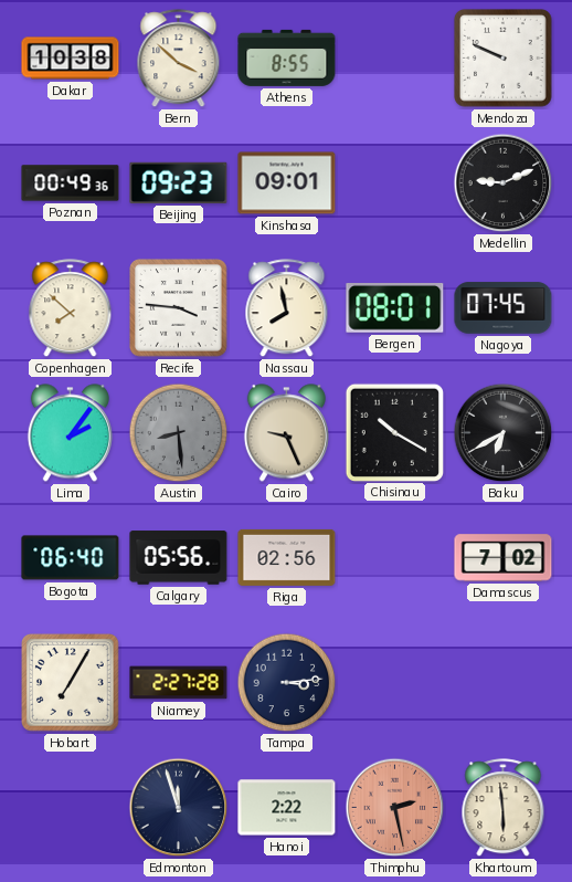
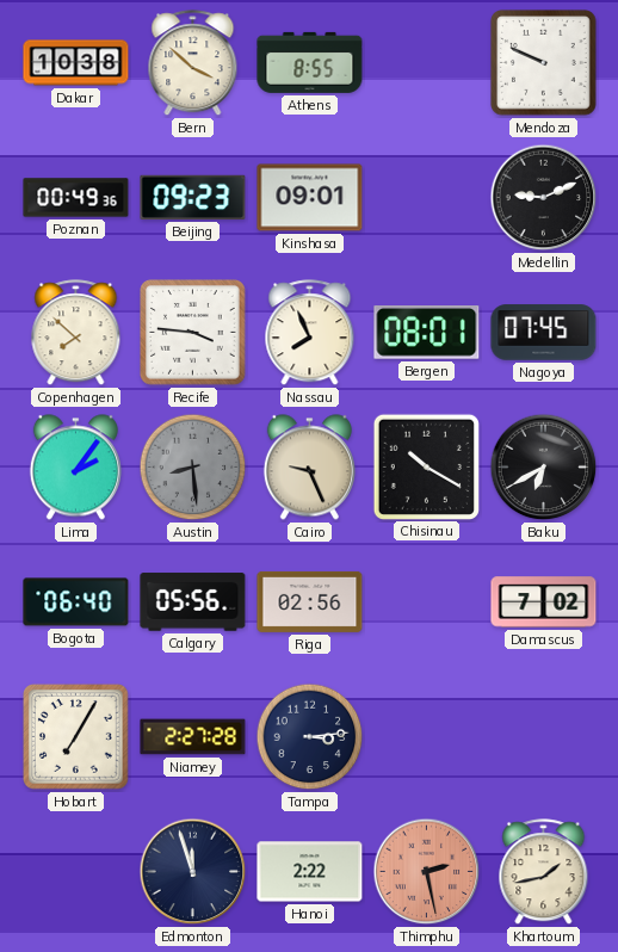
Nassau: 7:58 -> 7:56 (310, 333)
Khartoum: 5:59 -> 1:43 (544, 872)
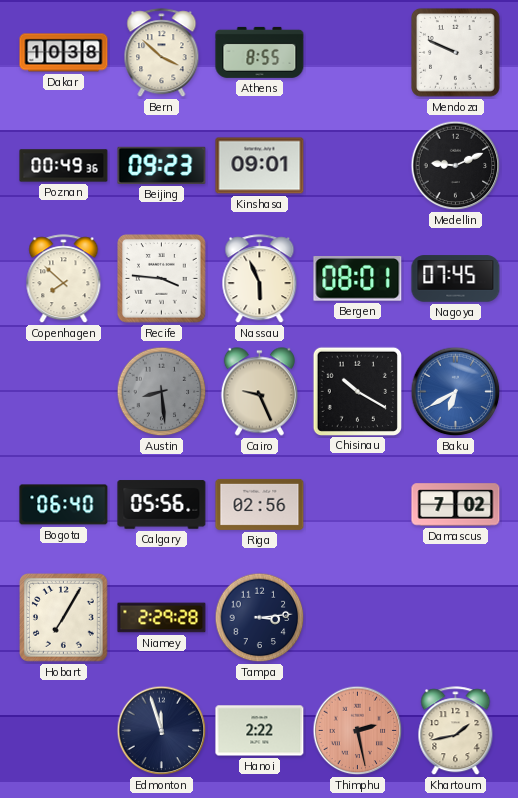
Nassau: 7:56 -> 5:56 (260, 279)
Lima: 2:06 -> none (75, 468)
Baku dial: black -> blue (456, 392)
Niamey: 2:27 -> 2:29 (162, 618)
